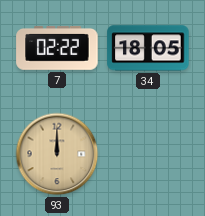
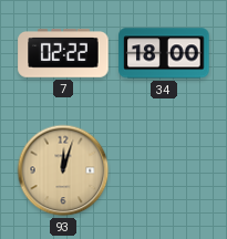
34: 18:05 -> 18:00 (164, 53)
93: 12:00 -> 12:03 (63, 170)
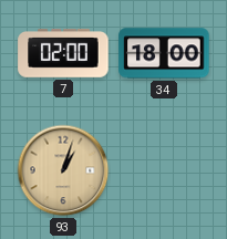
7: 02:22 -> 02:00 (63, 53)
93: 12:03 -> 1:03 (63, 170)
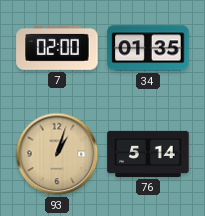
34: 18:00 -> 01:35 (148, 48)
76: none -> 5:14 (148, 154)
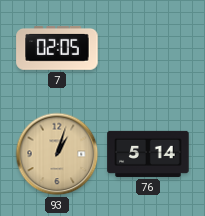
7: 02:00 -> 02:05 (57, 48)
34: 01:35 -> none (148, 48)
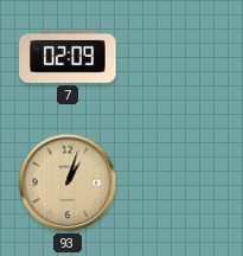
7: 02:05 -> 02:09 (68, 57)
76: 5:14 -> none (148, 154)
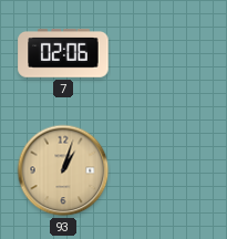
7: 02:09 -> 02:06 (63, 53)
